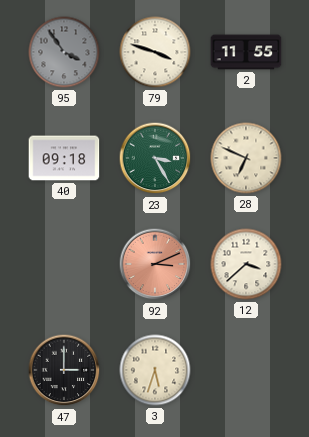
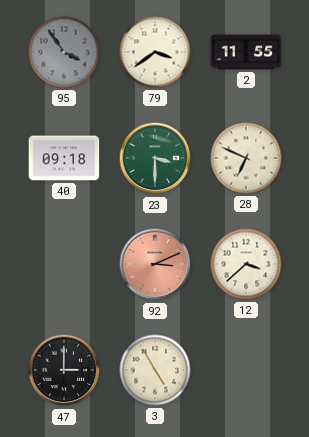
79: 3:48 -> 3:39 (155, 52)
23: 3:25 -> 3:30 (155, 158)
3: 5:33 -> 4:55 (155, 370)
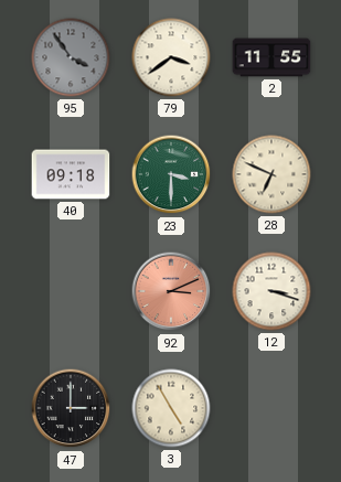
12: 3:38 -> 3:18 (271, 291)
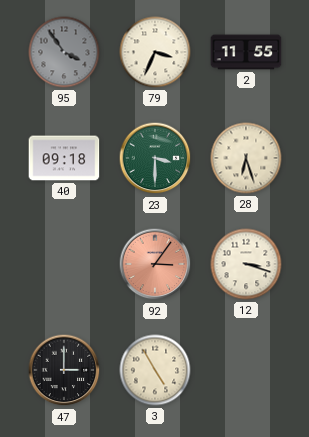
79: 3:39 -> 3:34 (155, 52)
28: 6:49 -> 6:27 (246, 158)
92: 3:11 -> 3:06 (155, 264)
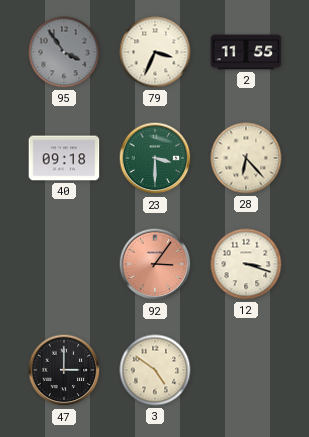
28: 6:27 -> 6:23 (246, 158)
3: 4:55 -> 4:51 (155, 370)
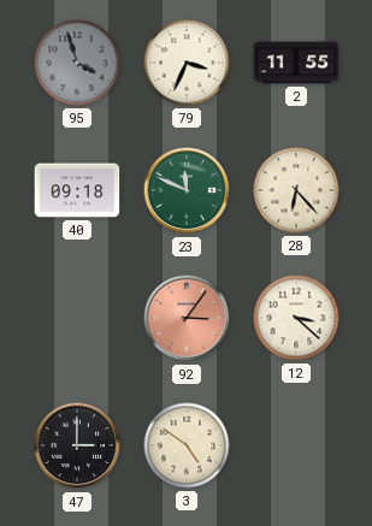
95: 3:54 -> 3:57 (77, 63)
23: 3:30 -> 11:49 (187, 190)
12: 3:18 -> 3:22 (296, 318)
